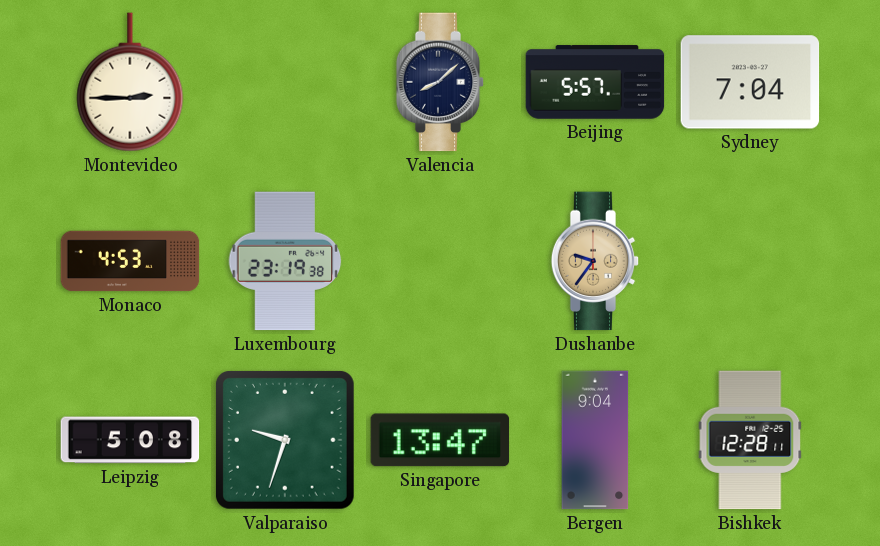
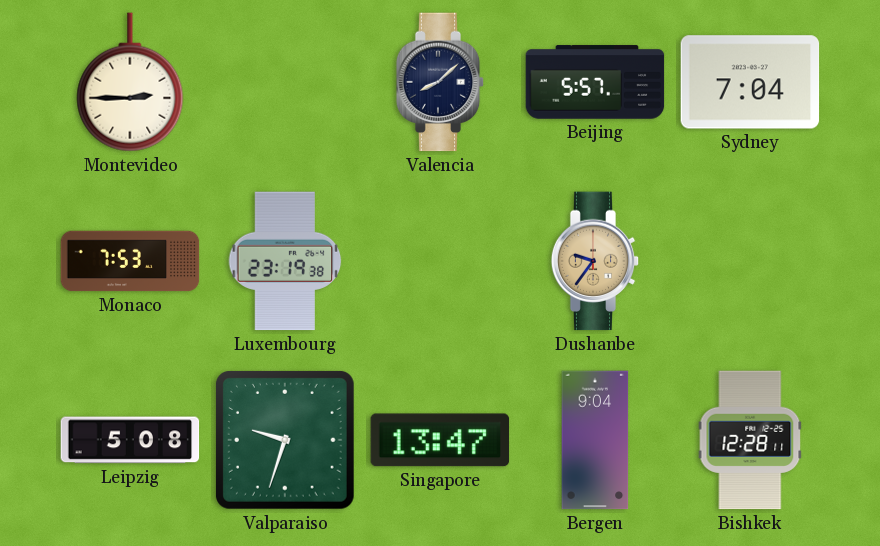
Monaco: 4:53 -> 7:53 (130, 261)
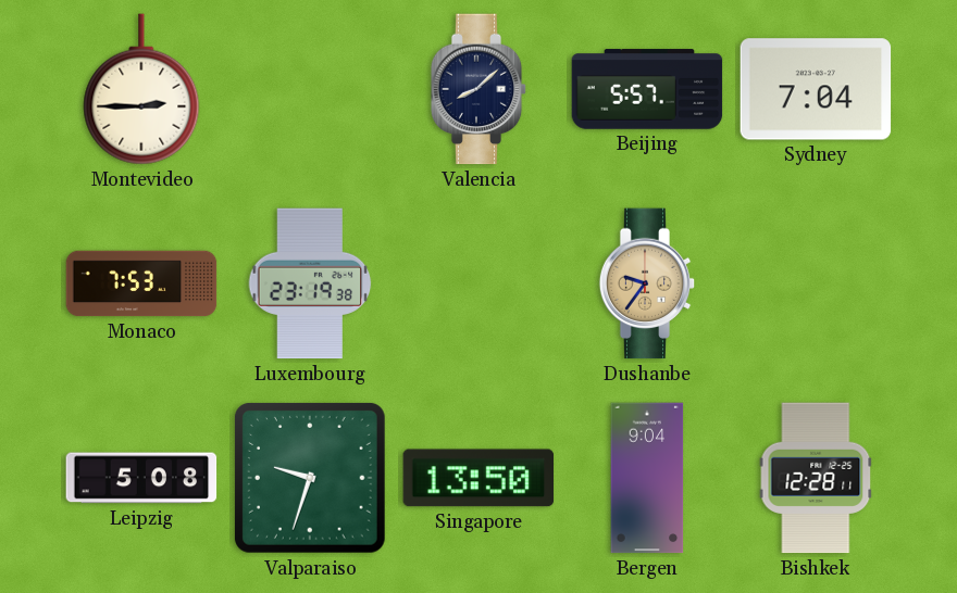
Singapore: 13:47 -> 13:50 (478, 478)
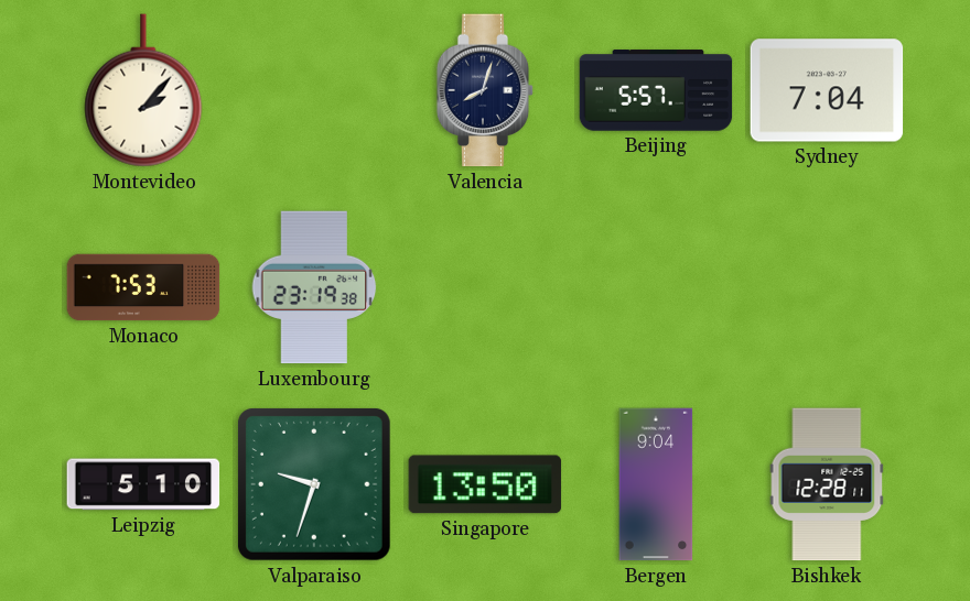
Montevideo: 2:45 -> 2:07 (143, 90)
Valencia: 8:08 -> 8:03 (485, 90)
Dushanbe: 9:36 -> none (647, 283)
Leipzig: 5:08 -> 5:10 (143, 484)
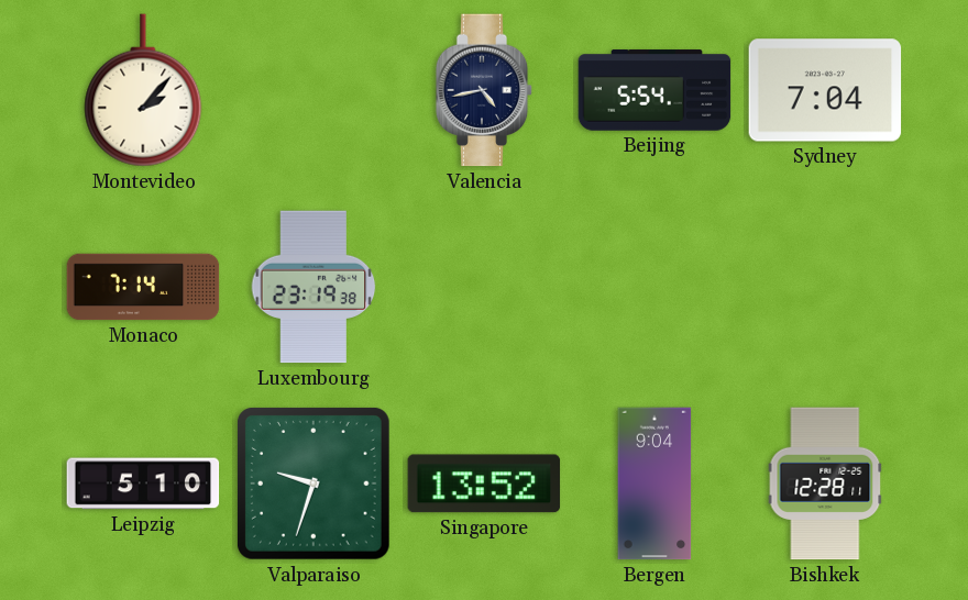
Valencia: 8:03 -> 4:43 (484, 90)
Beijing: 5:57 -> 5:54 (654, 90)
Monaco: 7:53 -> 7:14 (143, 287)
Singapore: 13:50 -> 13:52 (484, 484)
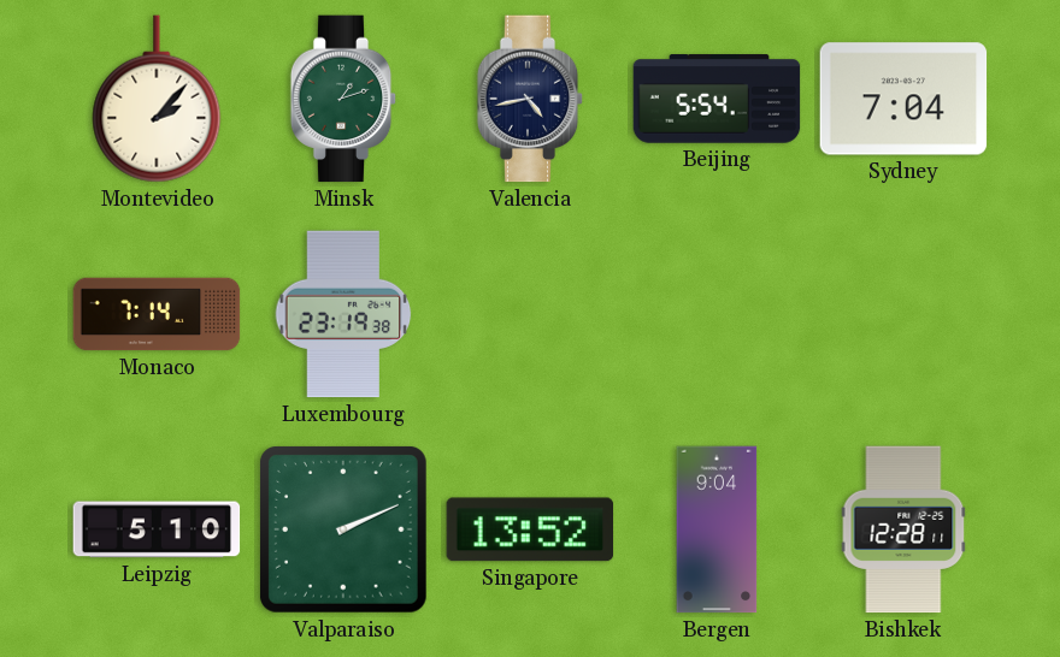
Minsk: none -> 1:12 (343, 99)
Valparaiso: 9:33 -> 2:11 (343, 529)
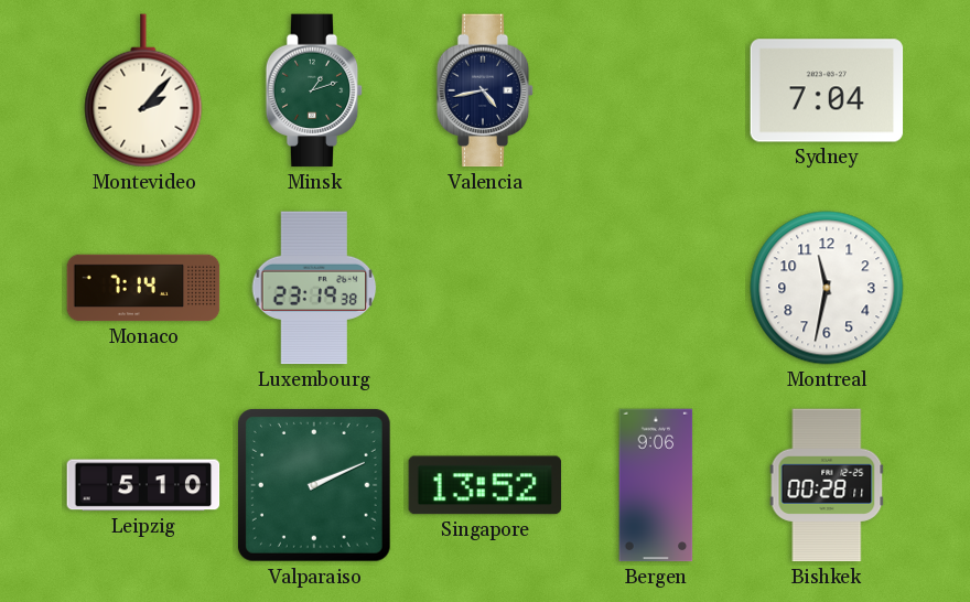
Beijing: 5:54 -> none (717, 99)
Montreal: none -> 11:32 (827, 288)
Bergen: 9:04 -> 9:06 (656, 485)
Bishkek: 12:28 -> 00:28 (827, 485)
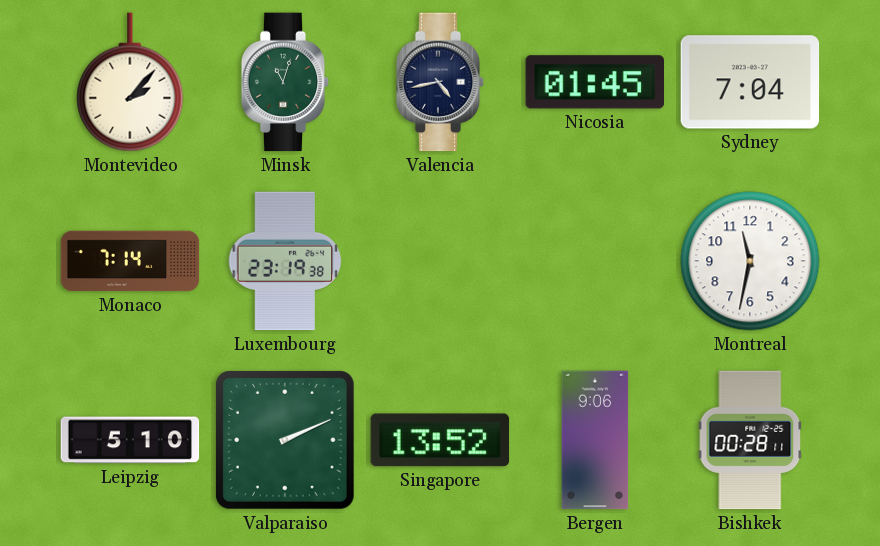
Minsk: 1:12 -> 11:03 (285, 82)
Nicosia: none -> 01:45 (594, 82)
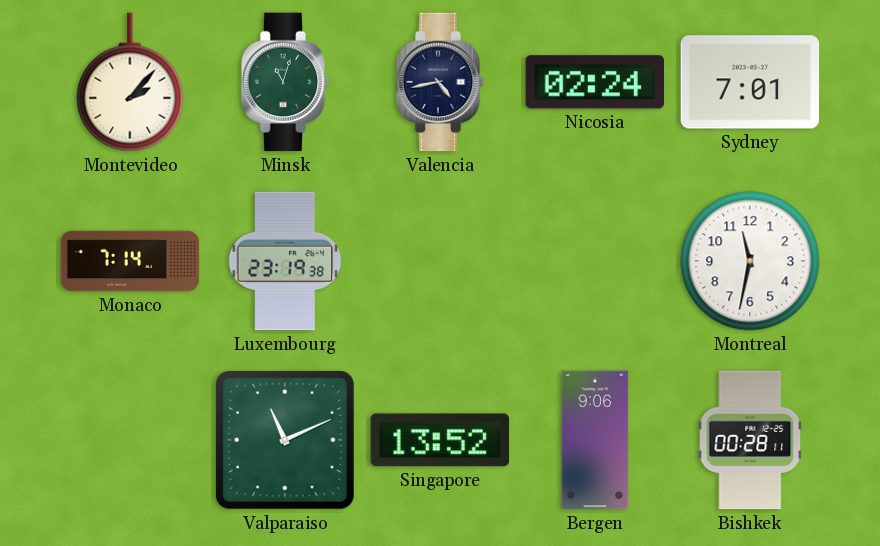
Nicosia: 01:45 -> 02:24 (594, 82)
Sydney: 7:04 -> 7:01 (750, 82)
Leipzig: 5:10 -> none (130, 440)
Valparaiso: 2:11 -> 11:11 (285, 440)
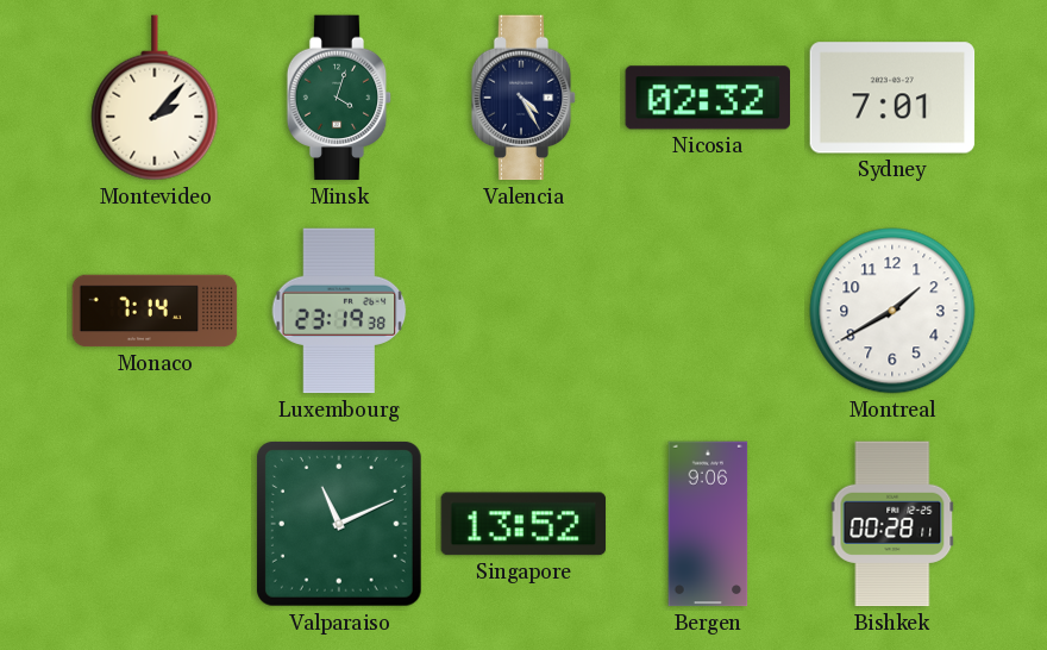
Minsk: 11:03 -> 4:03 (339, 98)
Valencia: 4:43 -> 4:25 (523, 98)
Nicosia: 02:24 -> 02:32 (707, 98)
Montreal: 11:32 -> 1:40 (892, 311)
